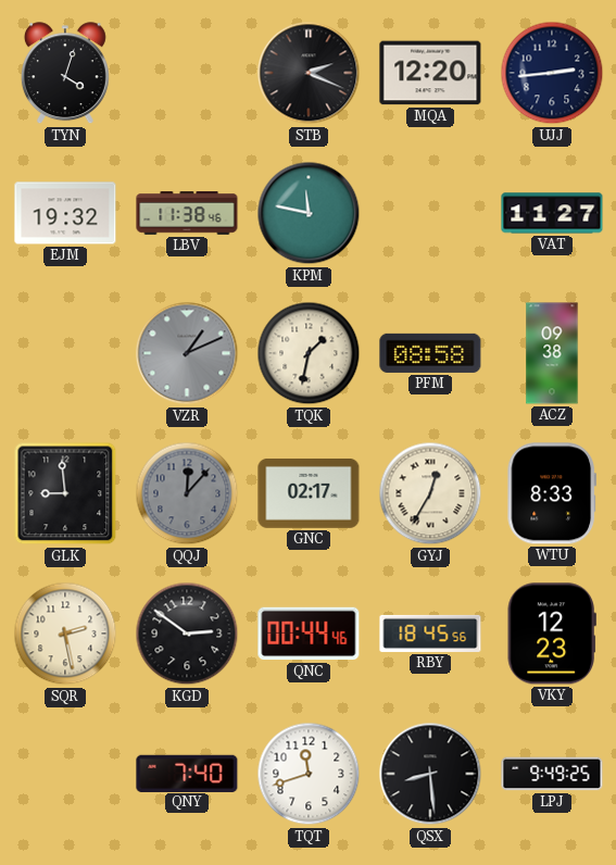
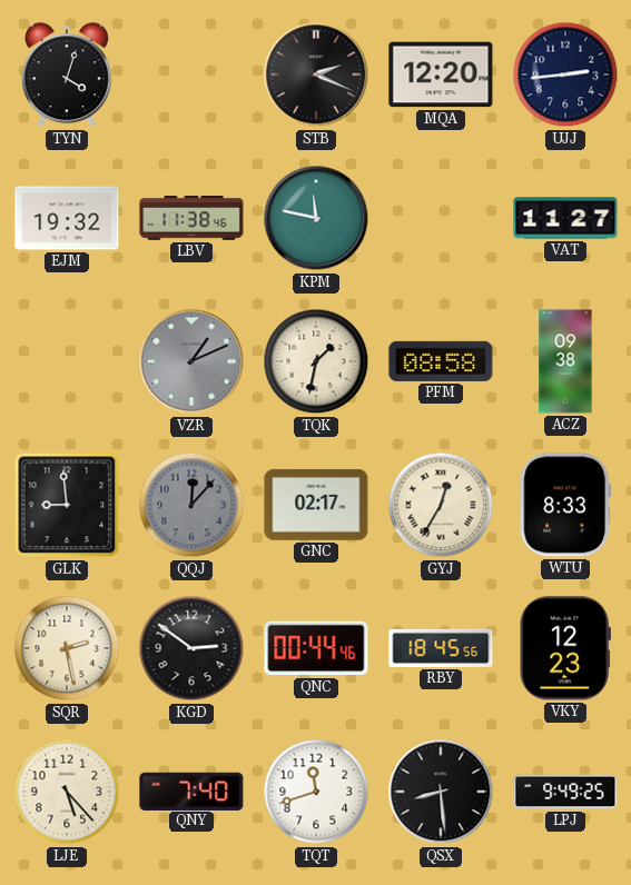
LJE: none -> 5:23 (67, 792)
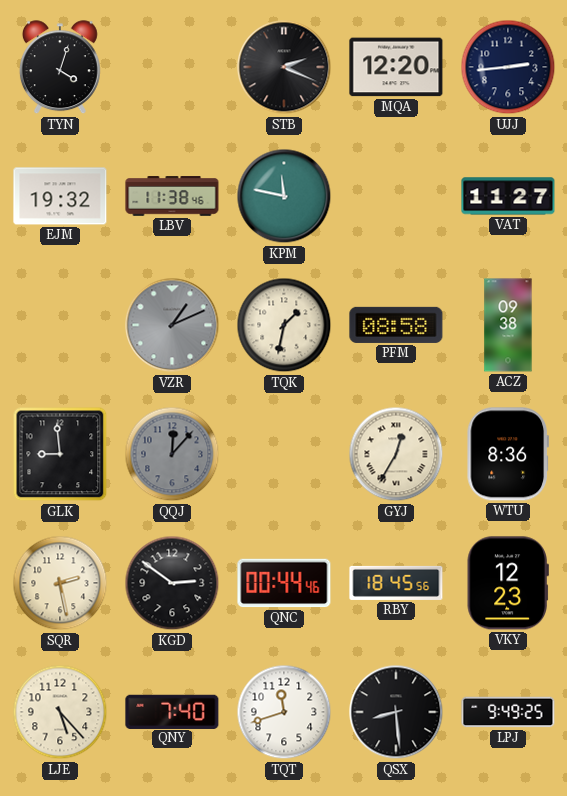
GNC: 02:17 -> none (316, 505)
WTU: 8:33 -> 8:36 (507, 454)
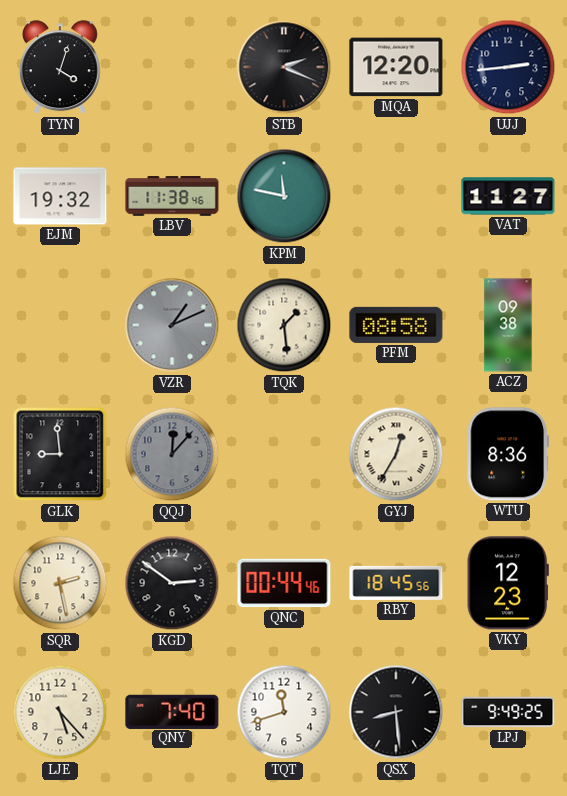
TQK: 1:32 -> 1:29 (284, 325)
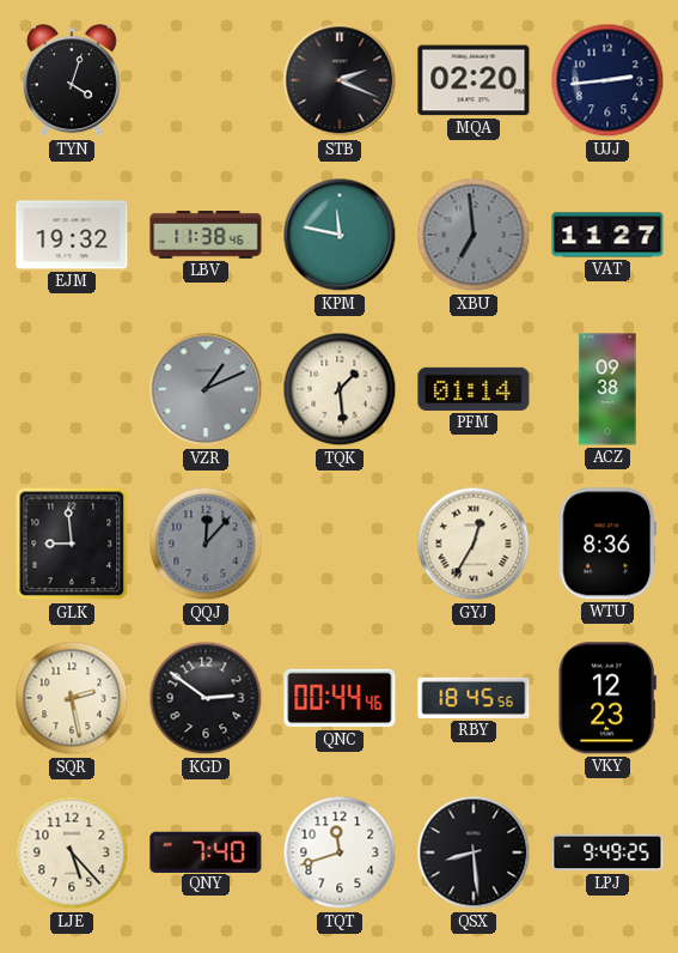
MQA: 12:20 -> 02:20 (474, 80)
XBU: none -> 6:59 (474, 235)
PFM: 08:58 -> 01:14 (474, 389)
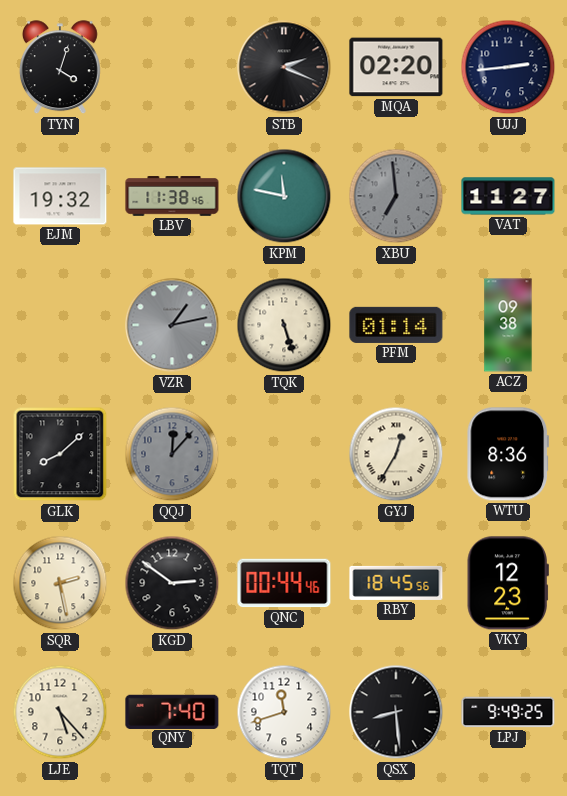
VZR: 1:11 -> 1:13 (172, 325)
TQK: 1:29 -> 5:27 (284, 325)
GLK: 8:59 -> 8:08 (60, 454)
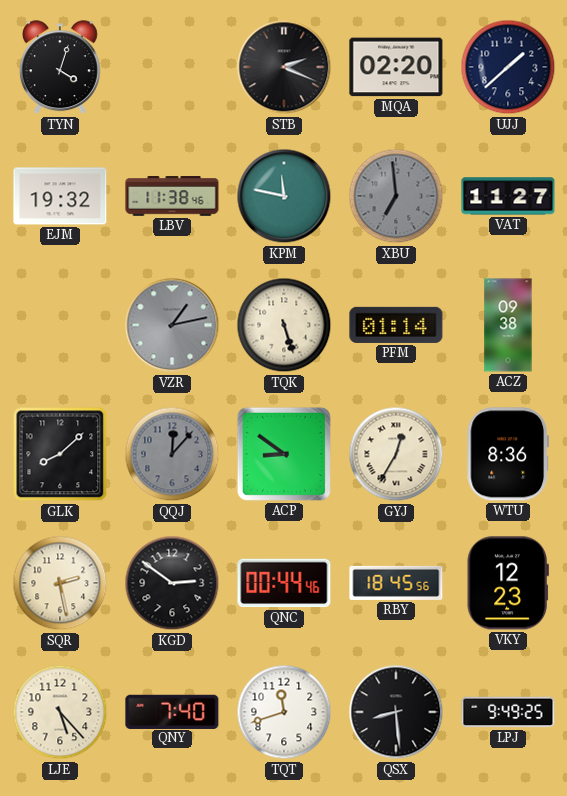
UJJ: 2:44 -> 1:38 (508, 67)
ACP: none -> 8:51 (284, 454)
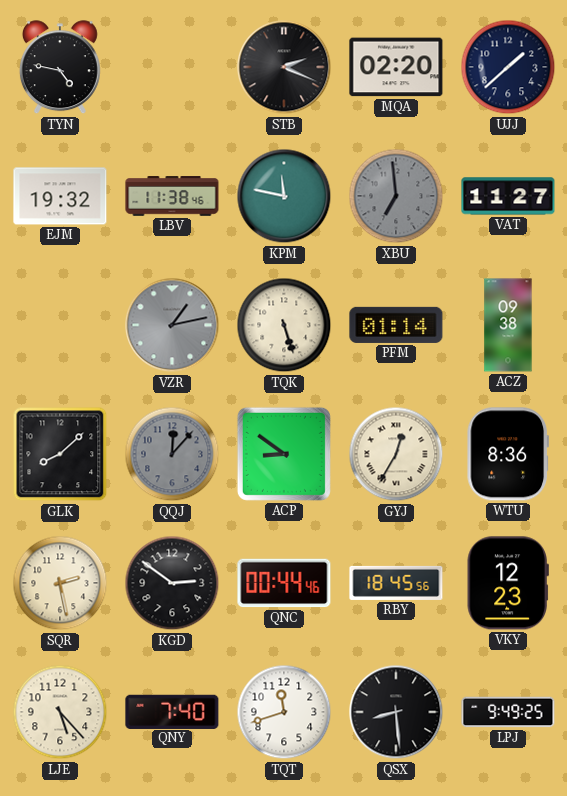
TYN: 4:03 -> 4:47 (60, 68)
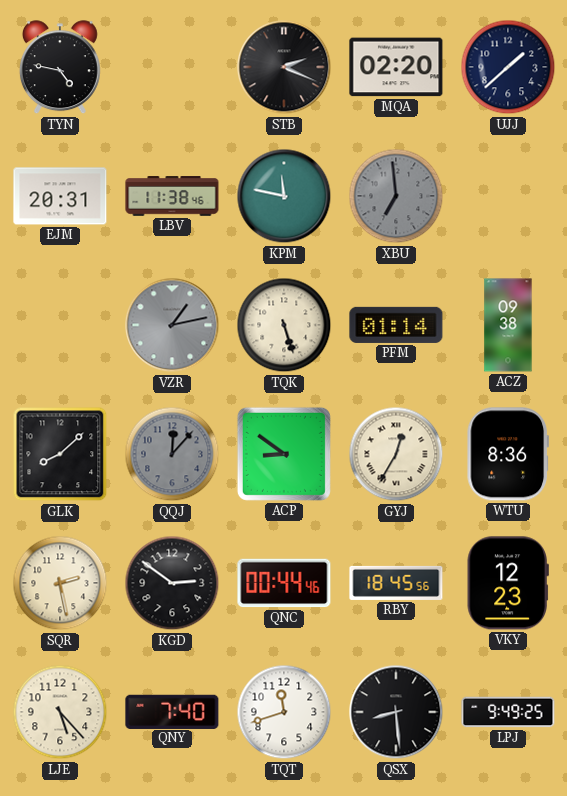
EJM: 19:32 -> 20:31 (60, 196)
VAT: 11:27 -> none (508, 196)
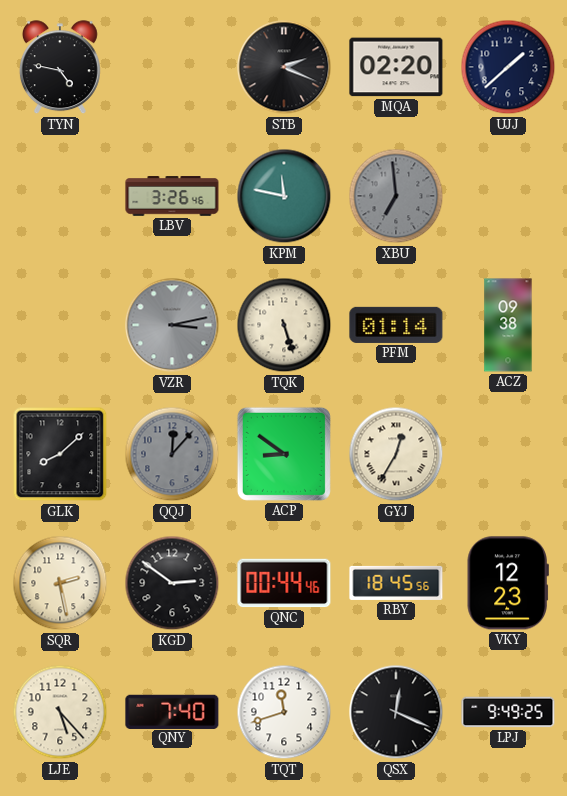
EJM: 20:31 -> none (60, 196)
LBV: 11:38 -> 3:26 (172, 196)
VZR: 1:13 -> 3:13 (172, 325)
WTU: 8:36 -> none (507, 454)
QSX: 8:29 -> 12:19 (396, 712)
